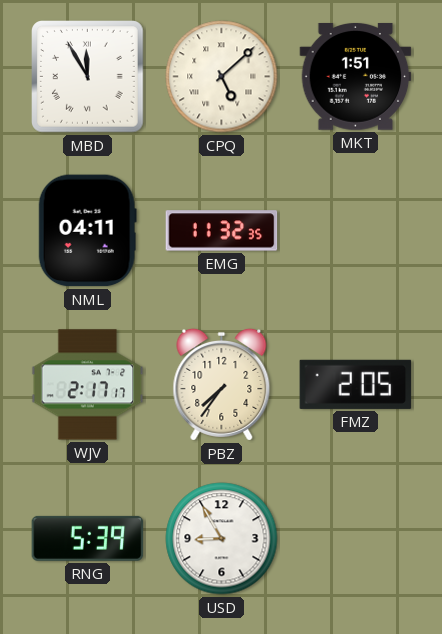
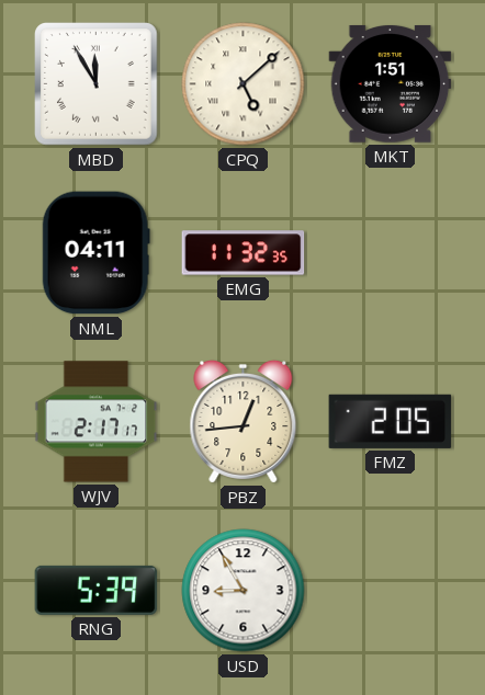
PBZ: 7:36 -> 12:44 (244, 421)
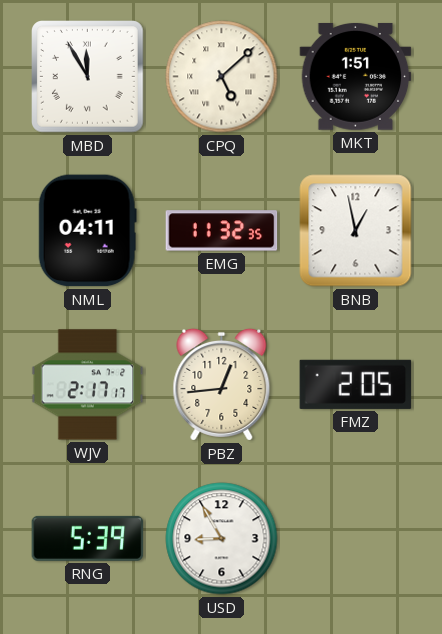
BNB: none -> 12:58 (356, 231)
